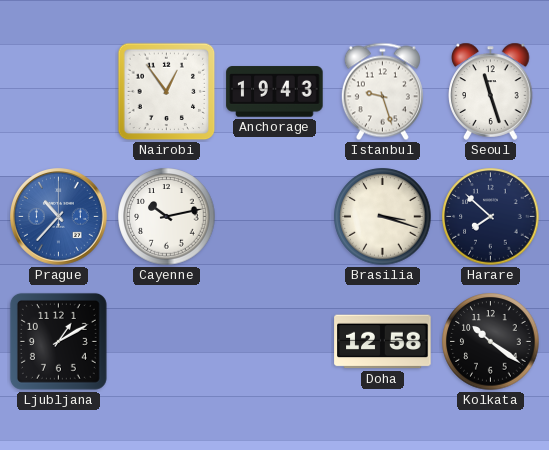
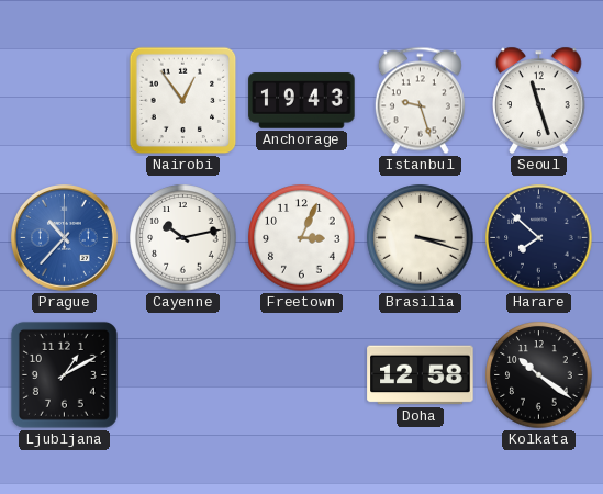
Freetown: none -> 3:04 (302, 238)
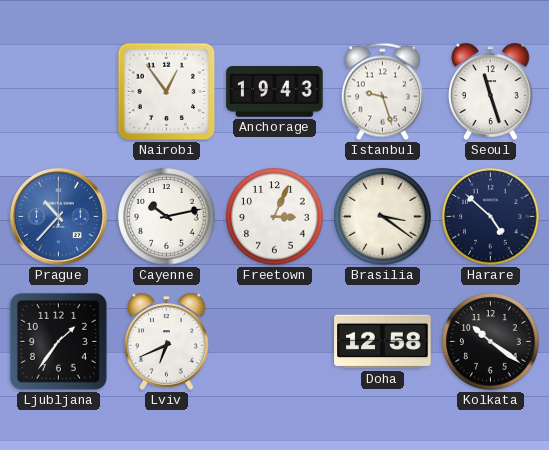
Brasilia: 3:18 -> 3:21 (383, 217)
Harare: 7:52 -> 4:52 (491, 217)
Ljubljana: 1:10 -> 1:36 (58, 341)
Lviv: none -> 6:41 (167, 341)
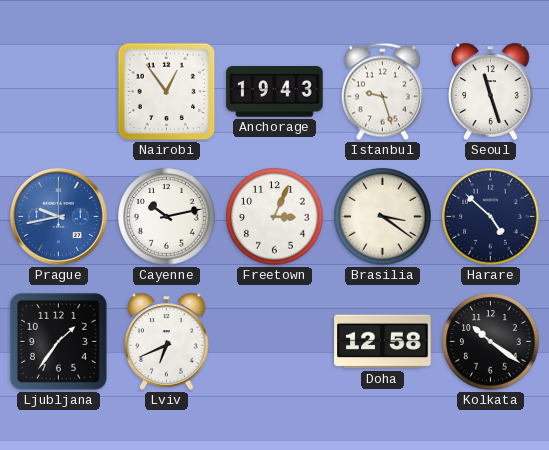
Prague: 10:37 -> 9:43 (59, 217)
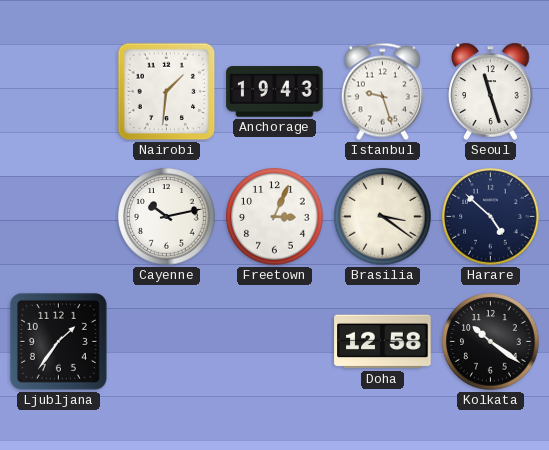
Nairobi: 12:54 -> 1:31 (167, 92)
Prague: 9:43 -> none (59, 217)
Lviv: 6:41 -> none (167, 341)
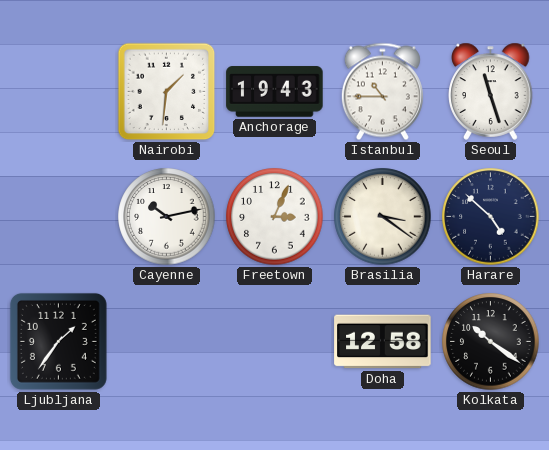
Istanbul: 9:27 -> 10:45 (382, 92)
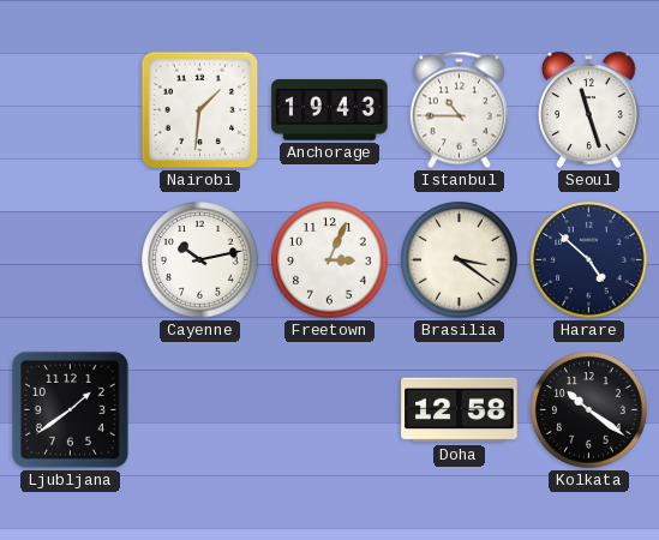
Ljubljana: 1:36 -> 1:39 (70, 409)
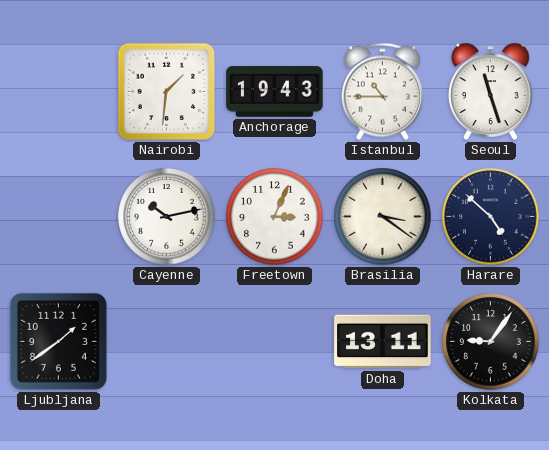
Doha: 12:58 -> 13:11 (383, 342)
Kolkata: 10:21 -> 9:06 (491, 342)
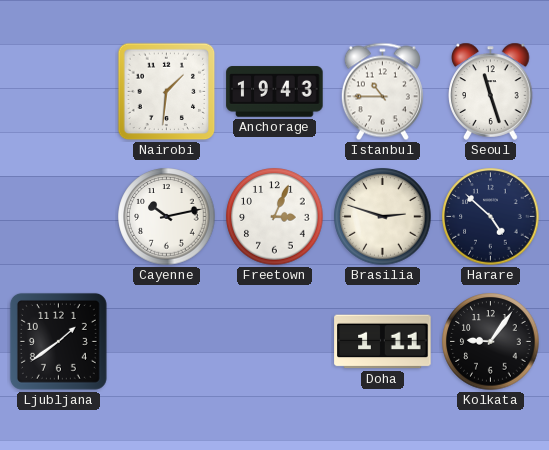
Brasilia: 3:21 -> 2:48 (383, 217)
Doha: 13:11 -> 1:11 (383, 342)
